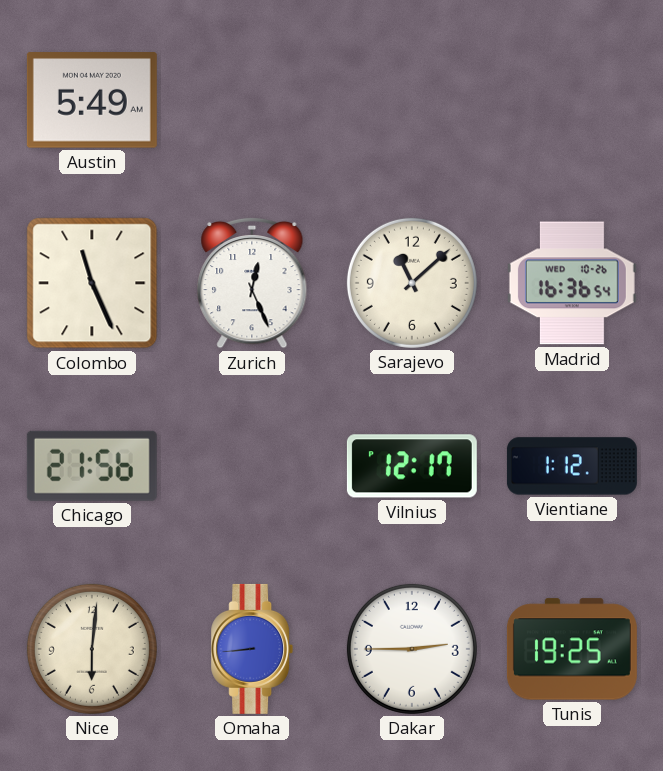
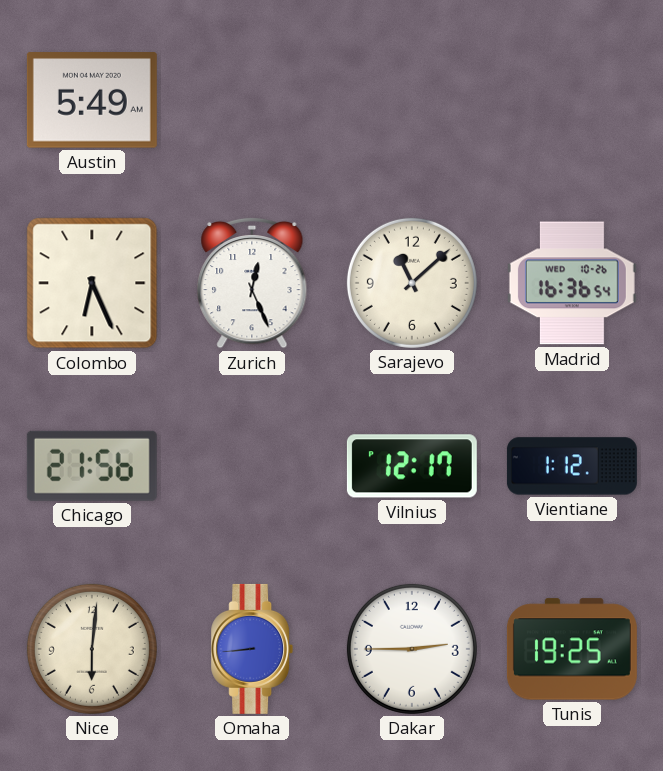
Colombo: 11:26 -> 6:26 (92, 283)
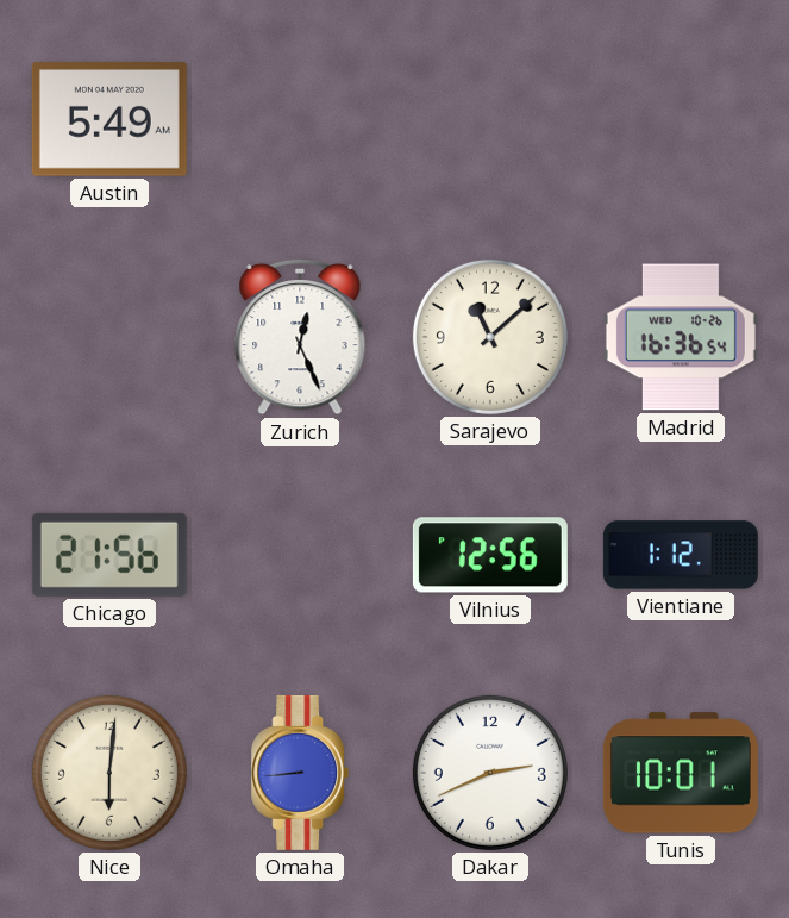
Colombo: 6:26 -> none (92, 283)
Vilnius: 12:17 -> 12:56 (490, 555)
Dakar: 2:45 -> 2:41 (490, 773)
Tunis: 19:25 -> 10:01 (681, 773)
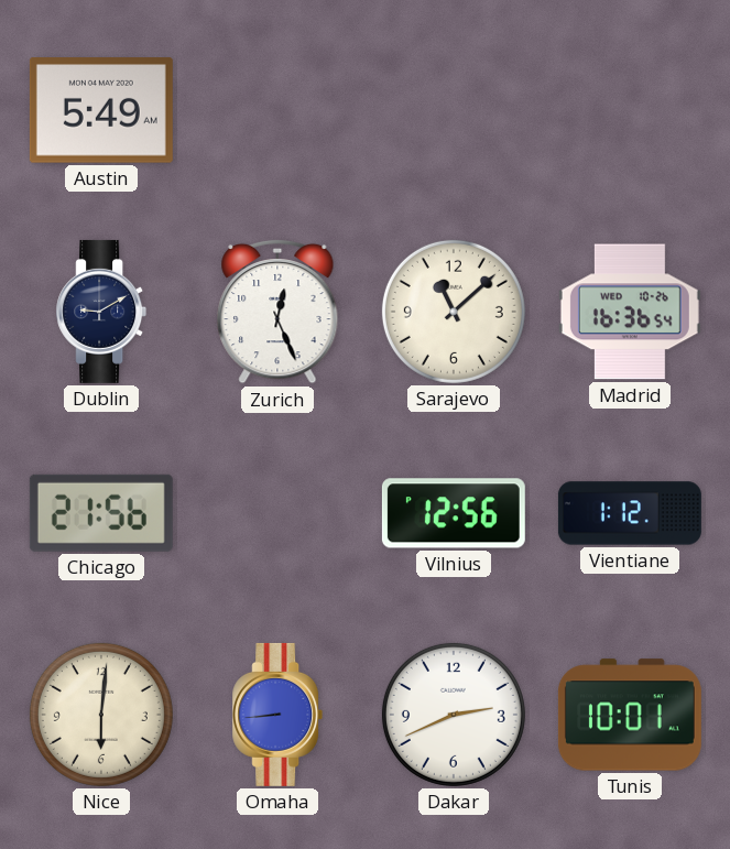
Dublin: none -> 9:10 (101, 312)
